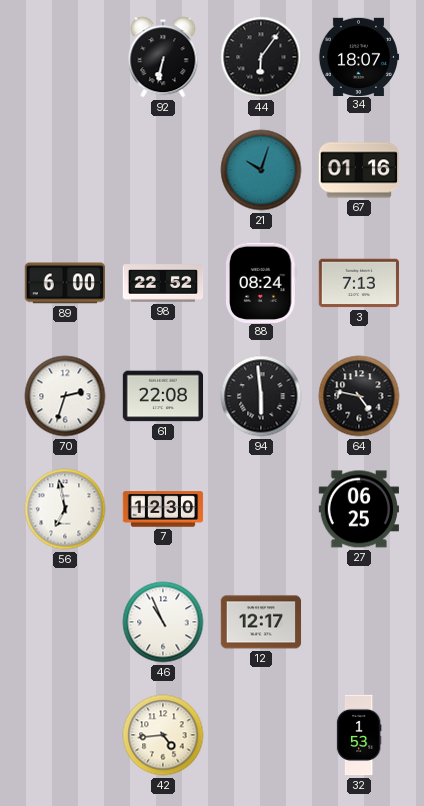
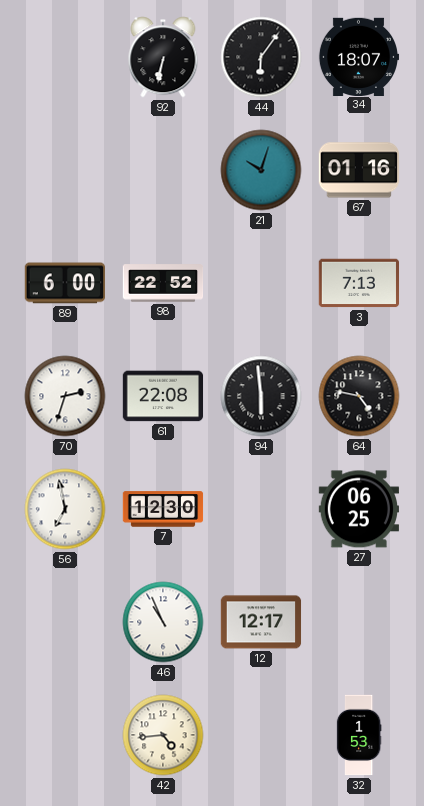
88: 08:24 -> none (261, 282)
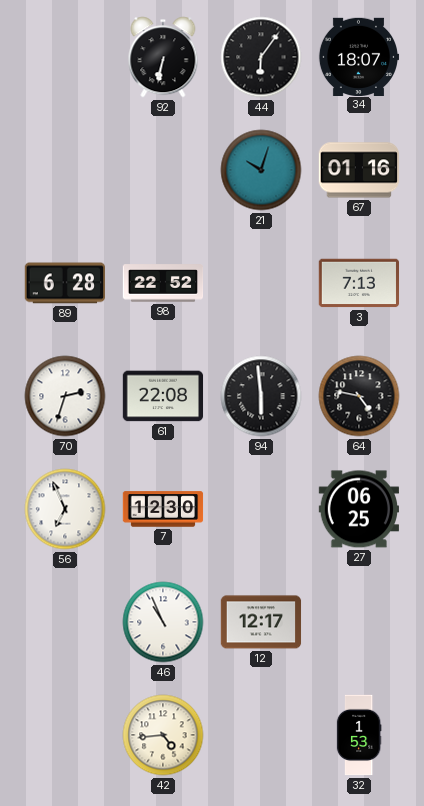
89: 6:00 -> 6:28 (64, 283)
56: 6:58 -> 6:56 (65, 509)
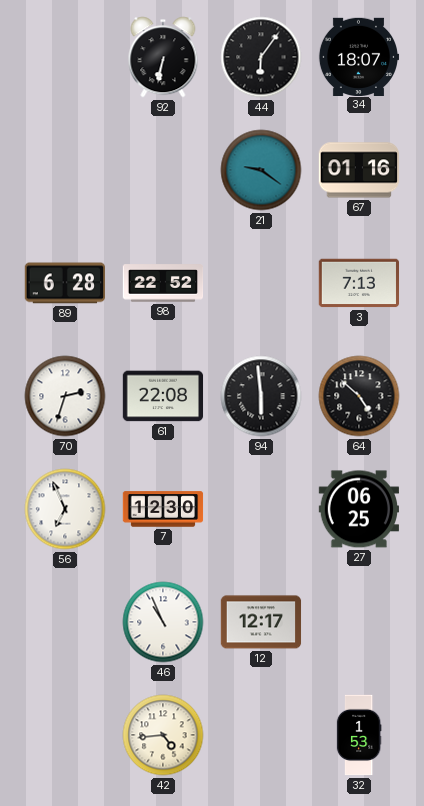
21: 10:03 -> 9:21 (261, 170)
64: 4:47 -> 4:52 (359, 396)
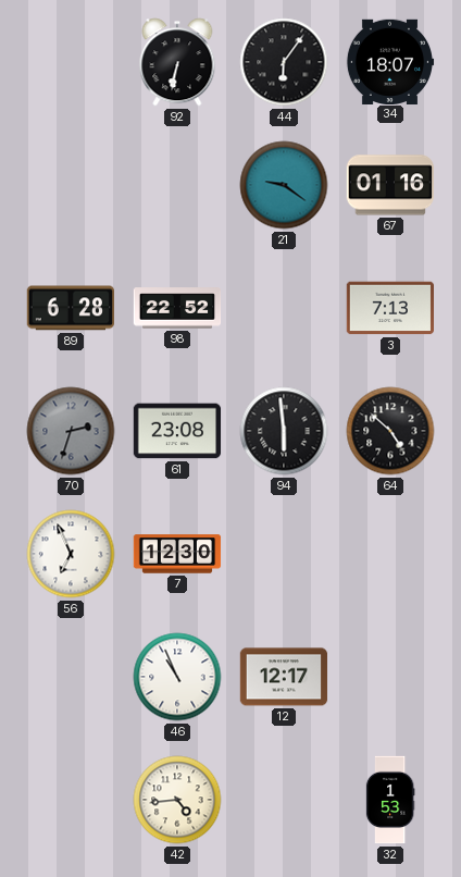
70 dial: white -> grey (71, 431)
61: 22:08 -> 23:08 (177, 431)
27: 06:25 -> none (358, 509)
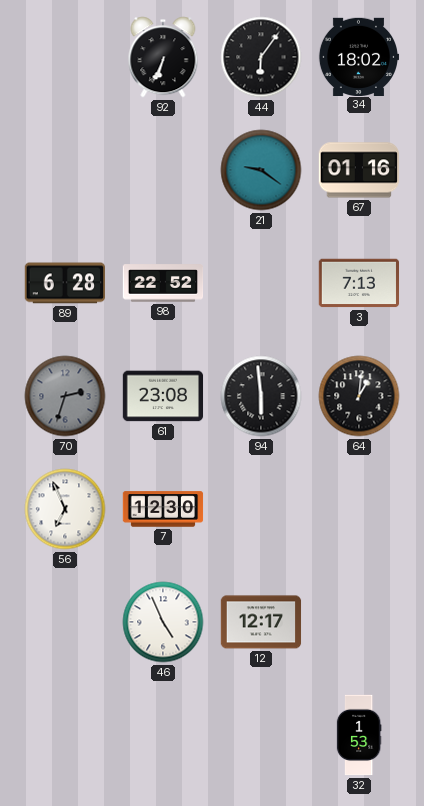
92: 6:32 -> 6:34 (163, 57)
34: 18:07 -> 18:02 (359, 56)
64: 4:52 -> 1:01 (359, 396)
46: 10:56 -> 4:56 (163, 622)
42: 4:44 -> none (177, 800)
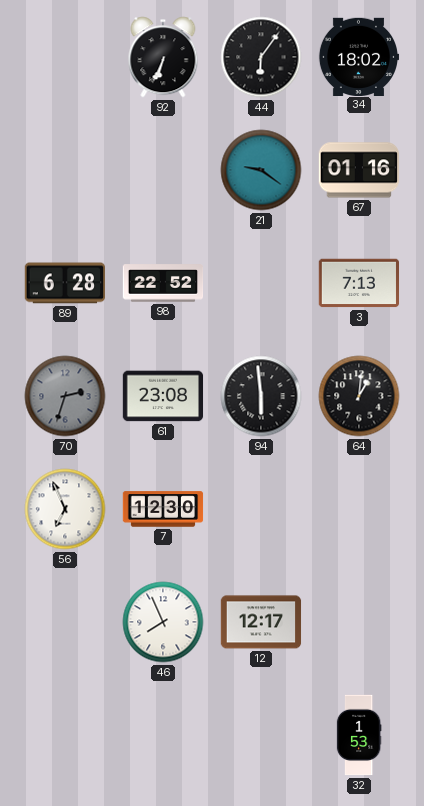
46: 4:56 -> 7:56 (163, 622)
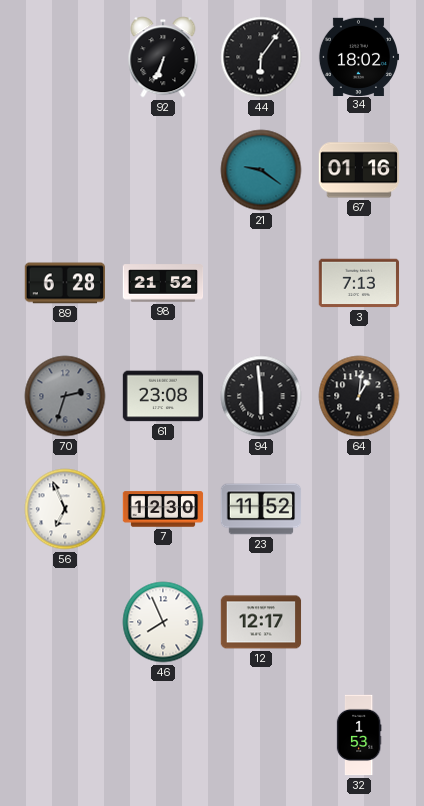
98: 22:52 -> 21:52 (163, 283)
23: none -> 11:52 (261, 509)
